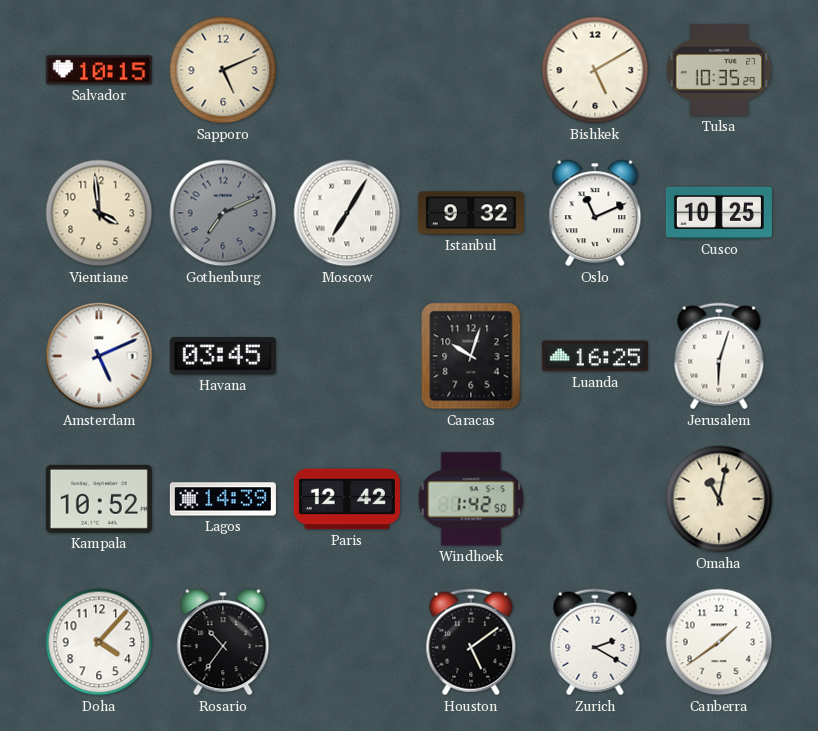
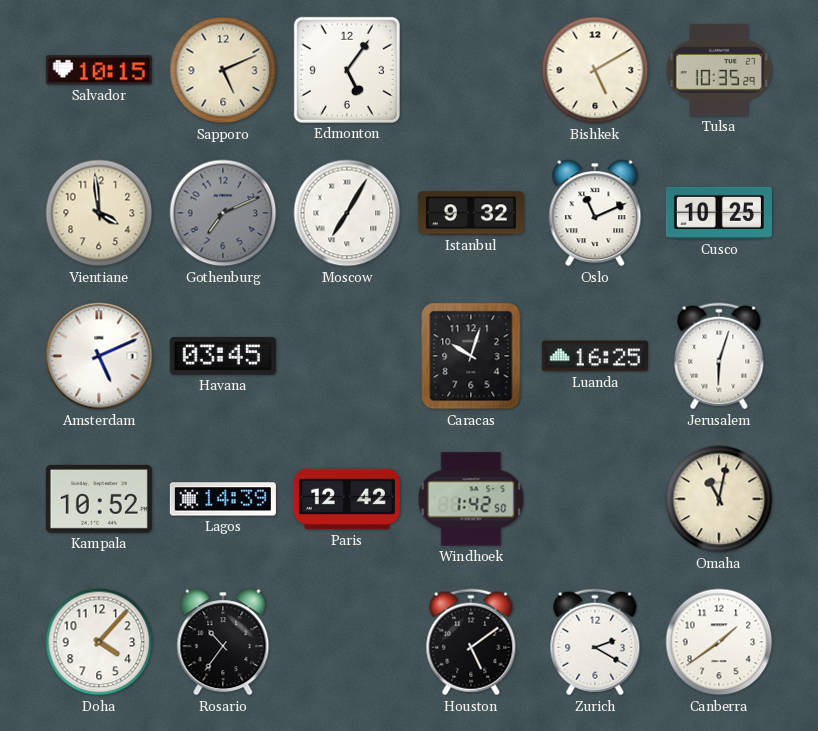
Edmonton: none -> 5:06 (347, 70)
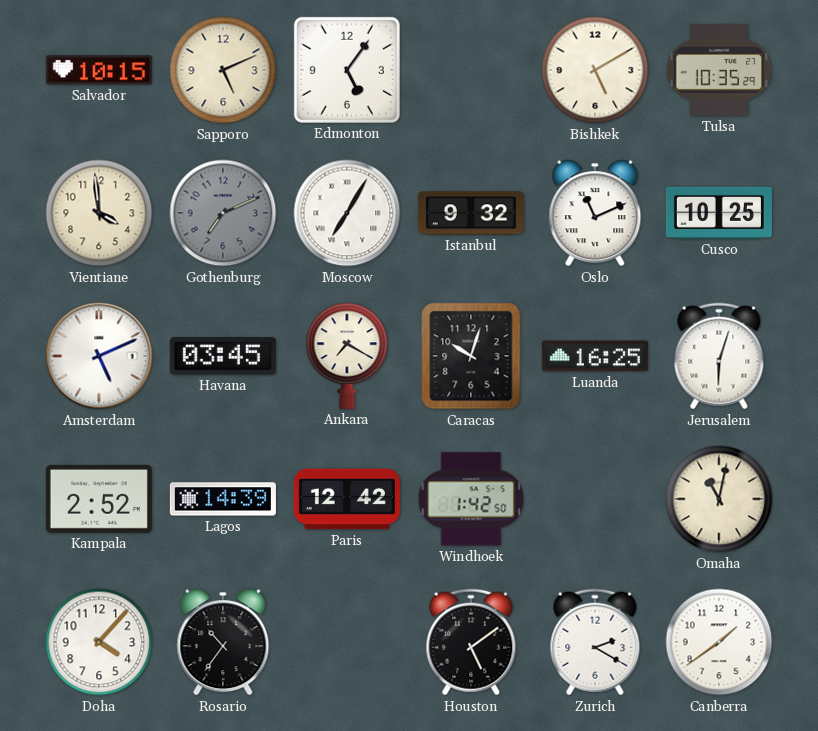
Ankara: none -> 7:20 (347, 356)
Kampala: 10:52 -> 2:52 (99, 499)
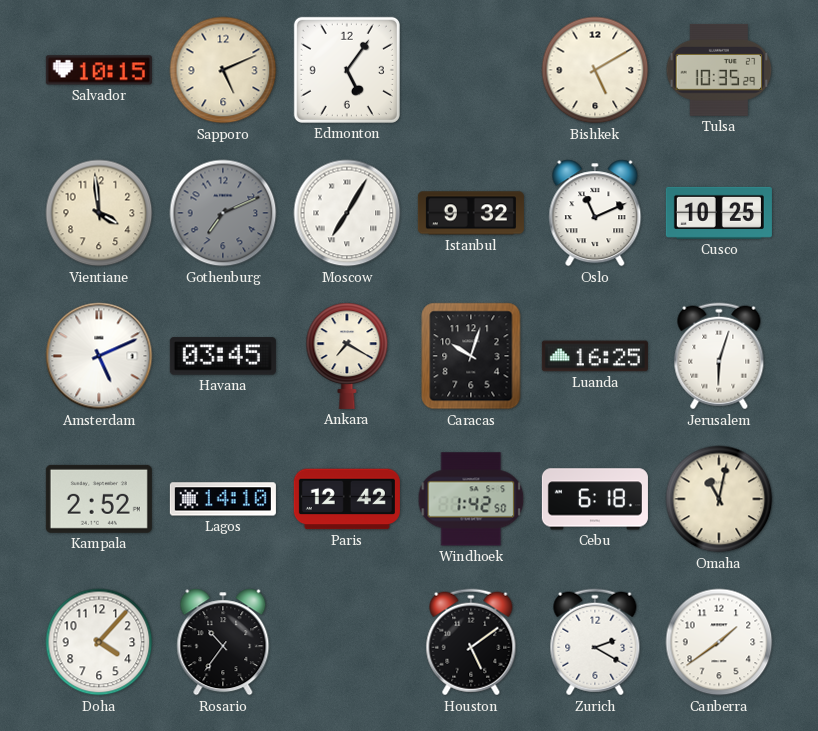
Lagos: 14:39 -> 14:10 (223, 499)
Cebu: none -> 6:18 (595, 499)
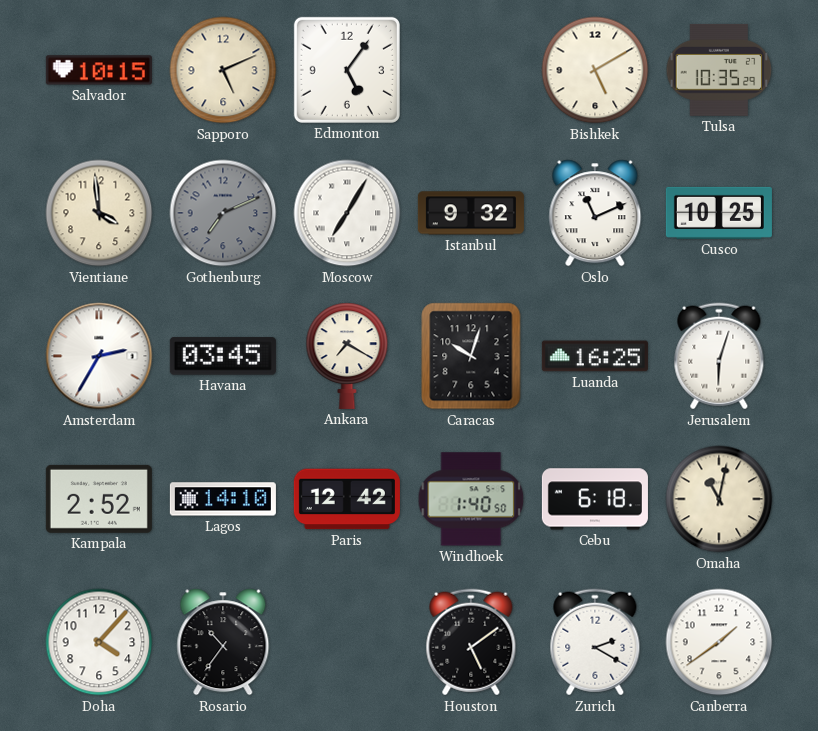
Amsterdam: 5:11 -> 2:35 (99, 356)
Windhoek: 1:42 -> 1:40 (471, 499)
